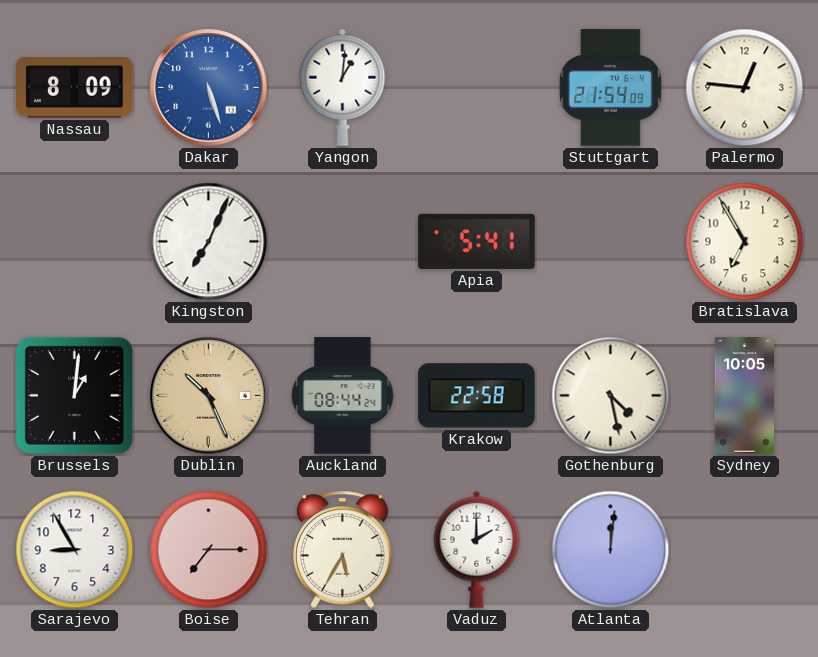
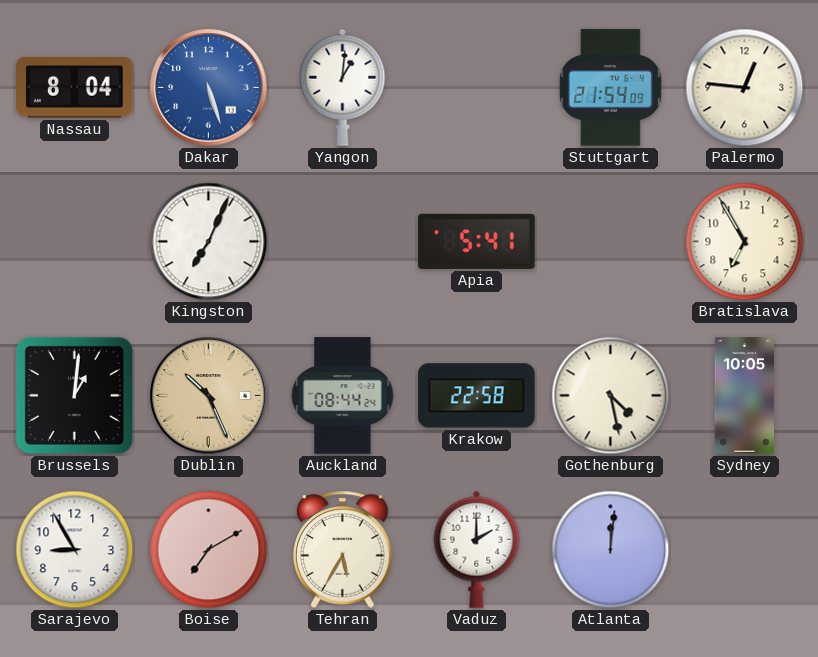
Nassau: 8:09 -> 8:04 (75, 88)
Boise: 7:15 -> 7:10 (209, 550)
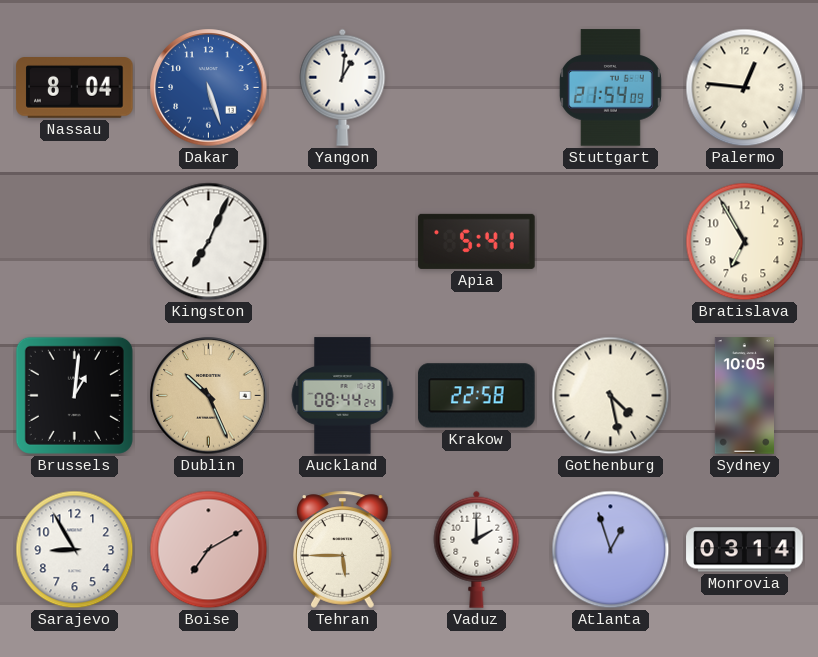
Tehran: 5:35 -> 5:45 (343, 549)
Atlanta: 12:01 -> 12:57 (611, 550)
Monrovia: none -> 03:14 (745, 550)
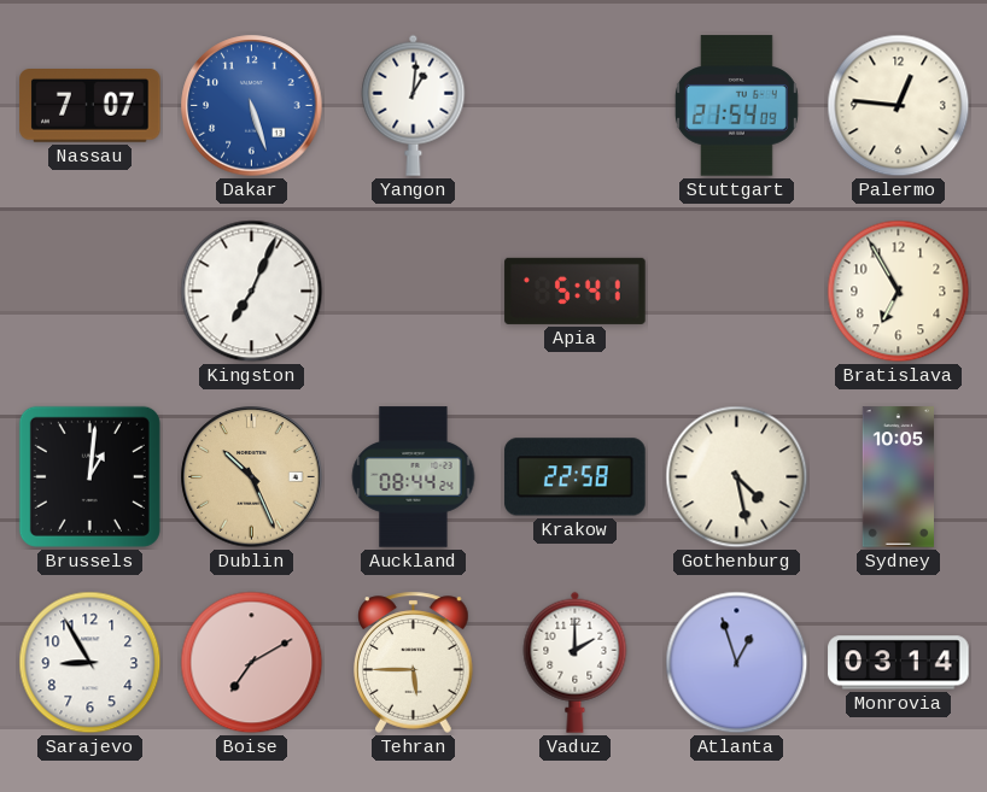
Nassau: 8:04 -> 7:07 (90, 106)
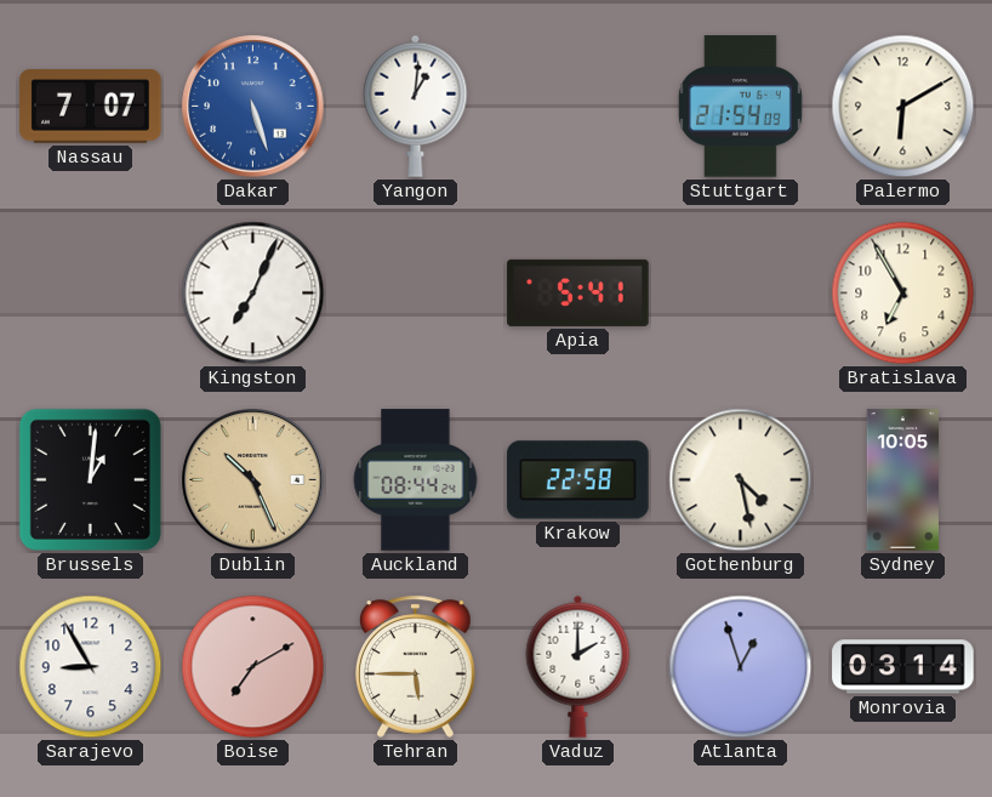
Palermo: 12:46 -> 6:10 (903, 107)
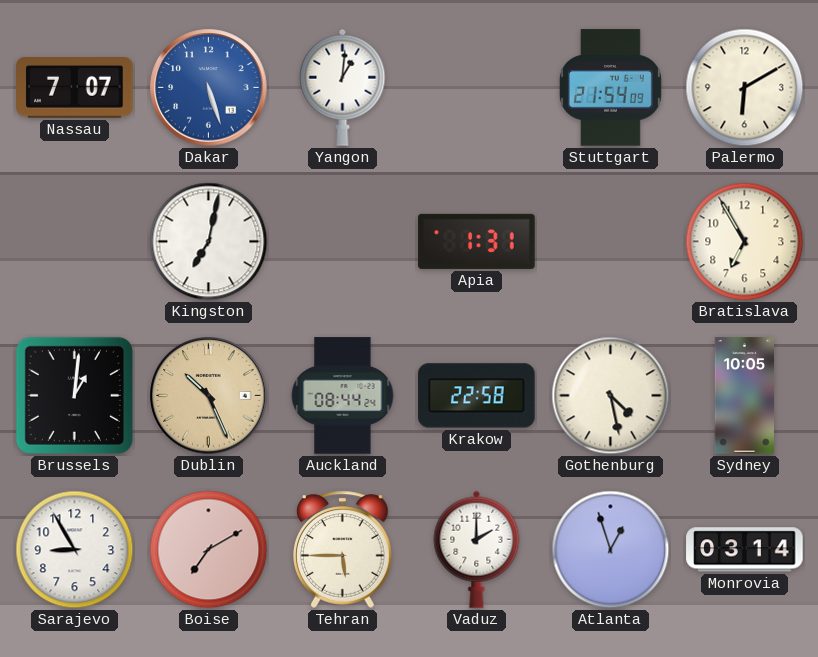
Kingston: 7:04 -> 7:02 (209, 242)
Apia: 5:41 -> 1:31 (477, 241)
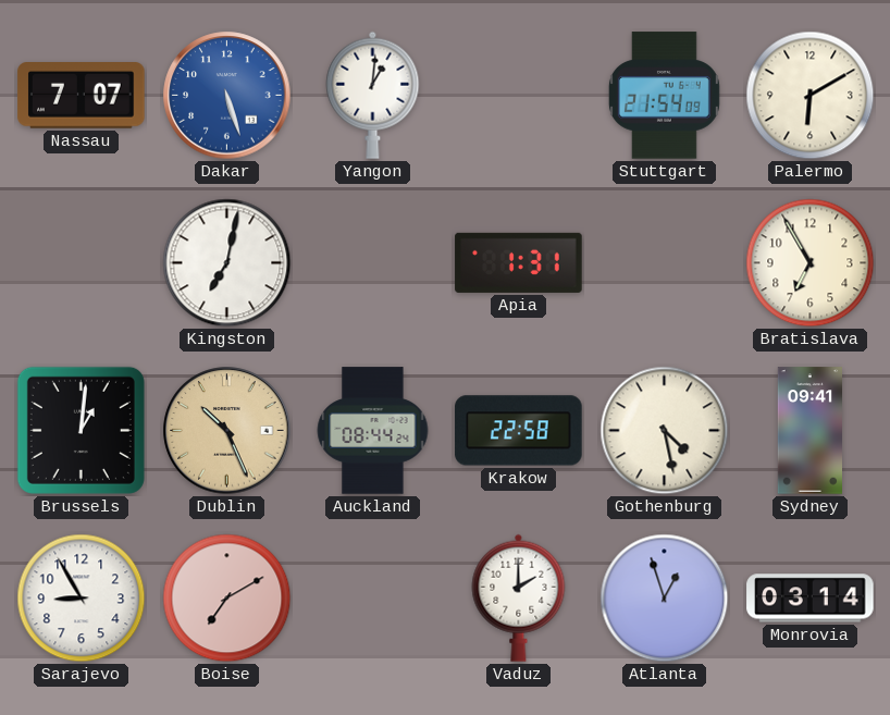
Sydney: 10:05 -> 09:41 (809, 431)
Tehran: 5:45 -> none (343, 549)
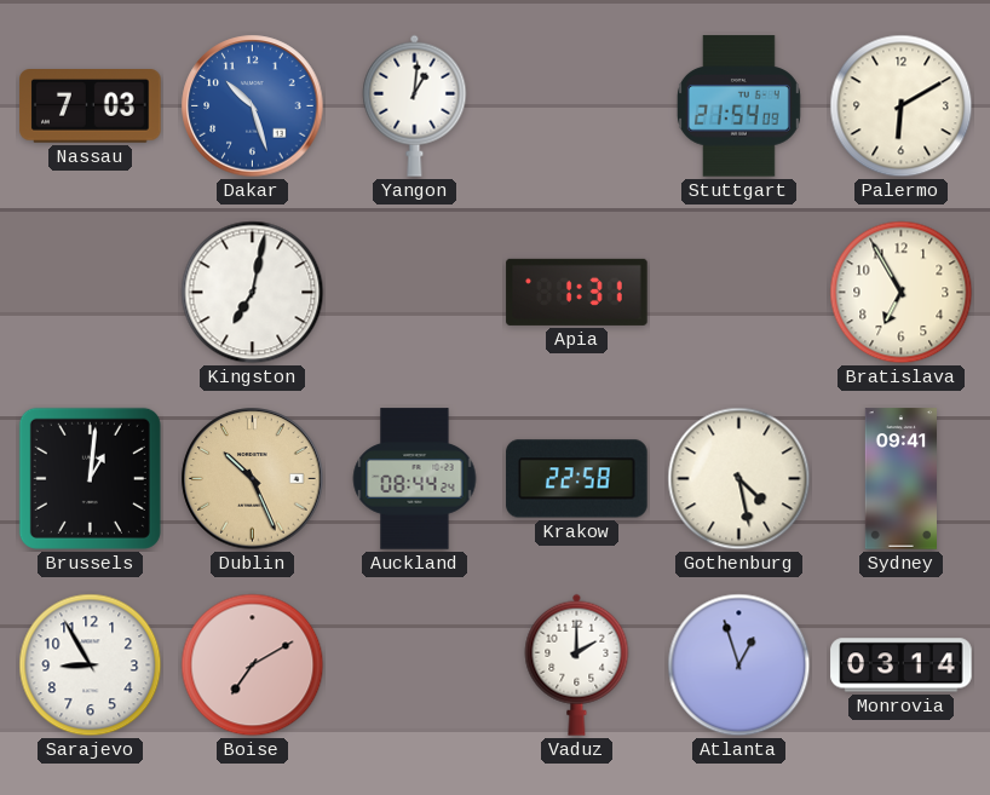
Nassau: 7:07 -> 7:03 (91, 106)
Dakar: 5:27 -> 10:27 (253, 106)
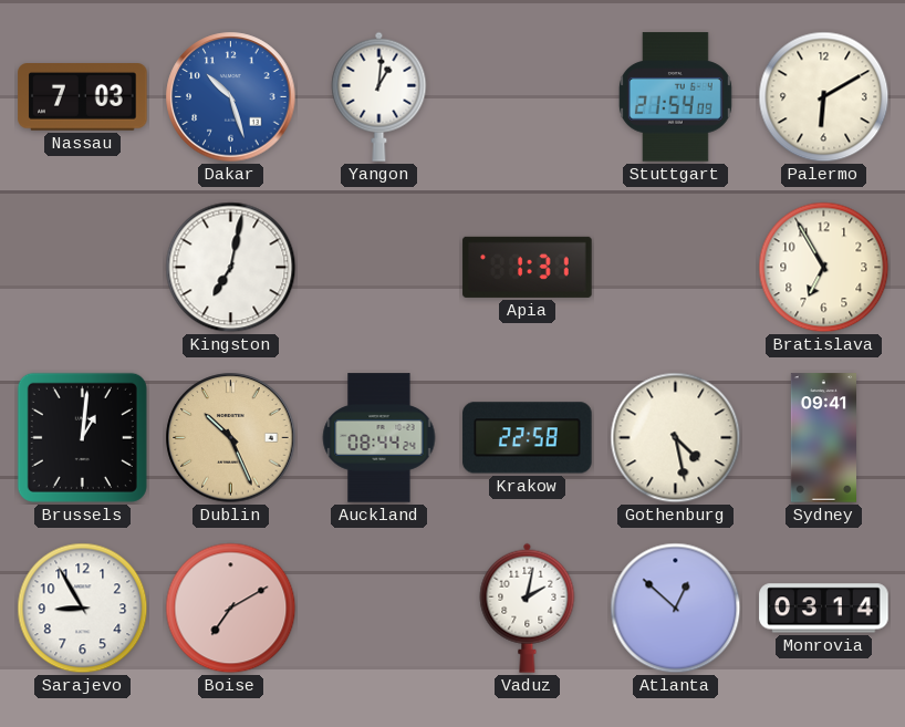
Vaduz: 2:00 -> 2:02 (528, 607)
Atlanta: 12:57 -> 12:52 (676, 609)
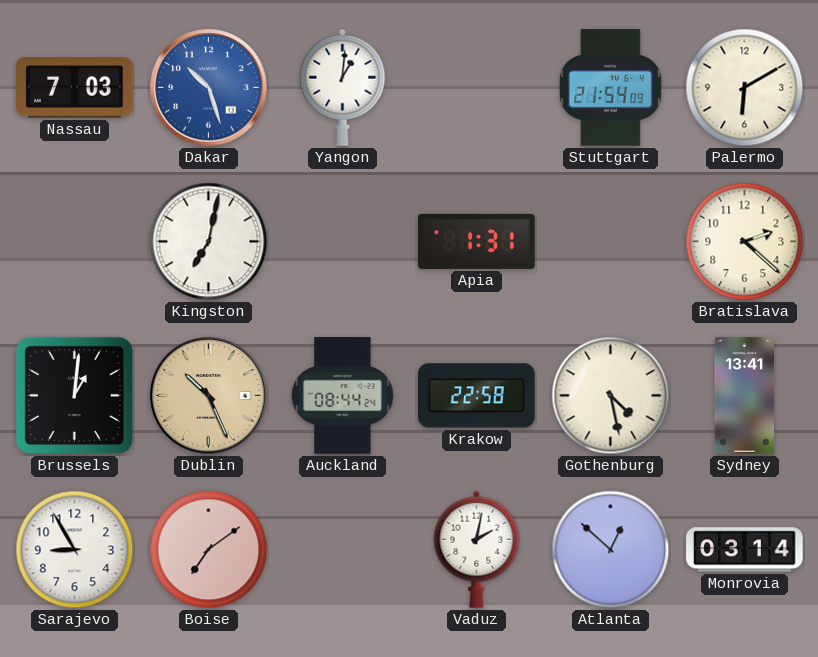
Bratislava: 6:55 -> 2:22 (745, 242)
Sydney: 09:41 -> 13:41 (744, 396)
Boise: 7:10 -> 7:09 (209, 550)
